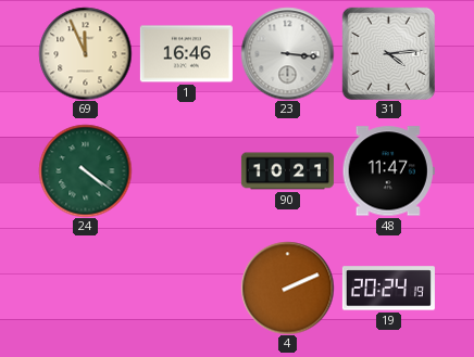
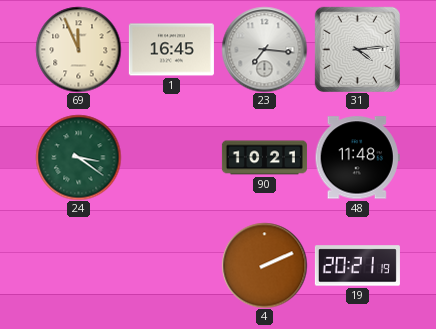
1: 16:46 -> 16:45 (171, 50)
23: 3:16 -> 7:16 (264, 49)
24: 4:21 -> 3:21 (78, 157)
48: 11:47 -> 11:48 (357, 158)
19: 20:24 -> 20:21 (357, 266)
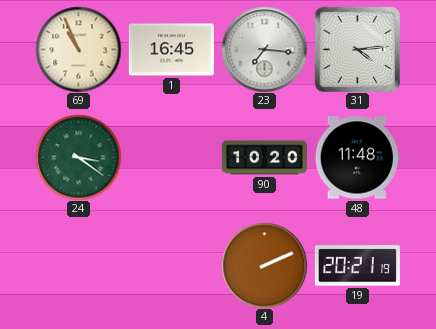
69: 11:56 -> 10:56 (78, 49)
90: 10:21 -> 10:20 (264, 158)
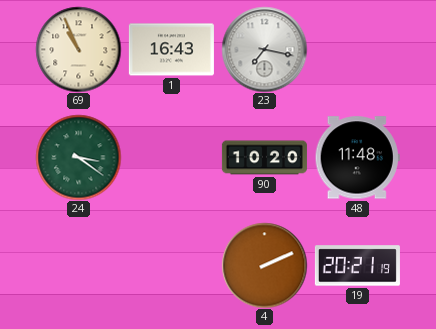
1: 16:45 -> 16:43 (171, 50)
23: 7:16 -> 7:17 (264, 49)
31: 4:14 -> none (357, 49)
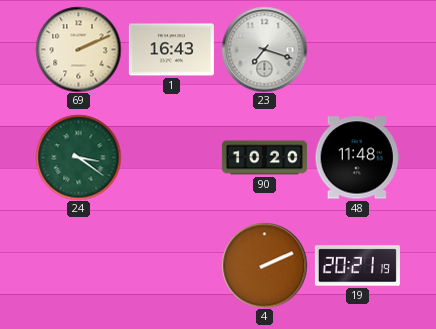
69: 10:56 -> 2:11 (78, 49)
23: 7:17 -> 7:18 (264, 49)
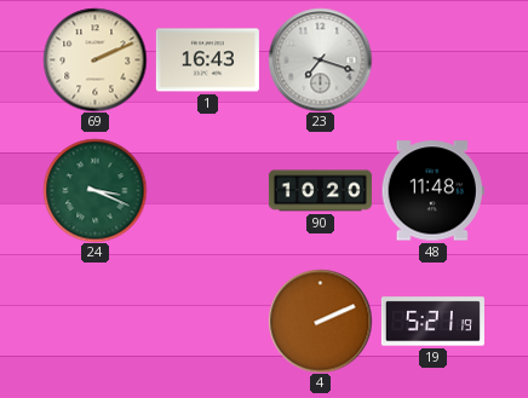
24: 3:21 -> 3:19 (94, 190)
19: 20:21 -> 5:21 (432, 322)
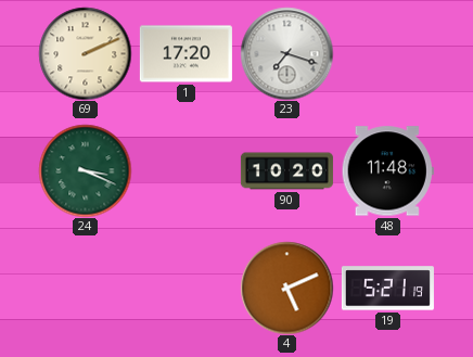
1: 16:43 -> 17:20 (186, 54)
4: 2:11 -> 5:11 (286, 288)
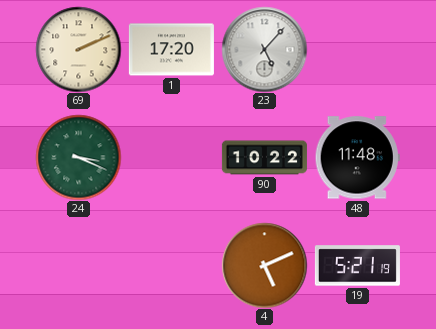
23: 7:18 -> 5:07 (264, 49)
90: 10:20 -> 10:22 (264, 158)
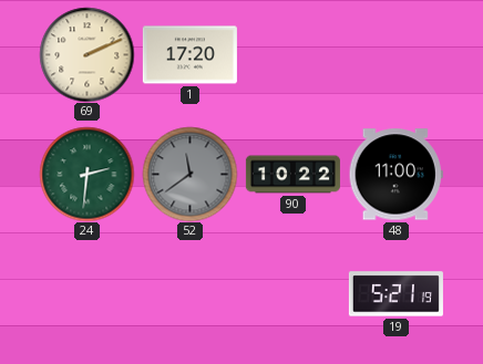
23: 5:07 -> none (264, 49)
24: 3:19 -> 2:31 (86, 174)
52: none -> 11:39 (189, 174)
48: 11:48 -> 11:00 (395, 175)
4: 5:11 -> none (264, 265)
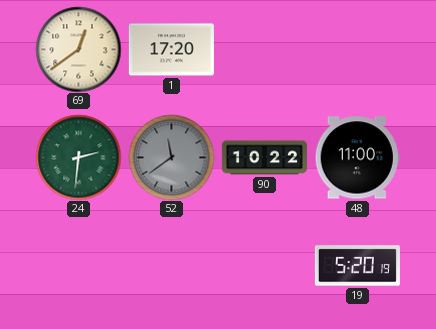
69: 2:11 -> 12:39 (78, 49)
19: 5:21 -> 5:20 (357, 266)
